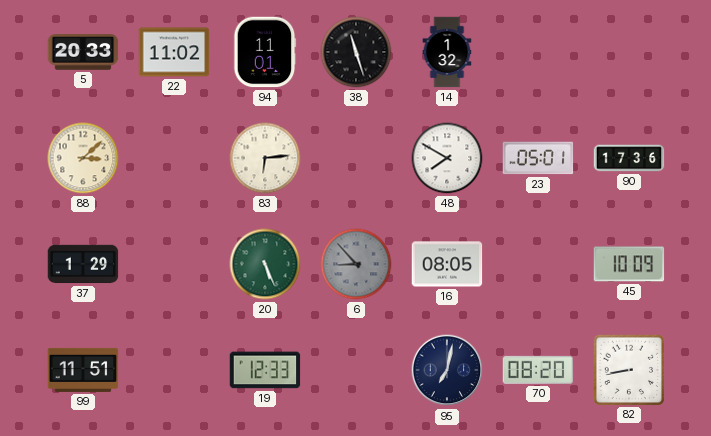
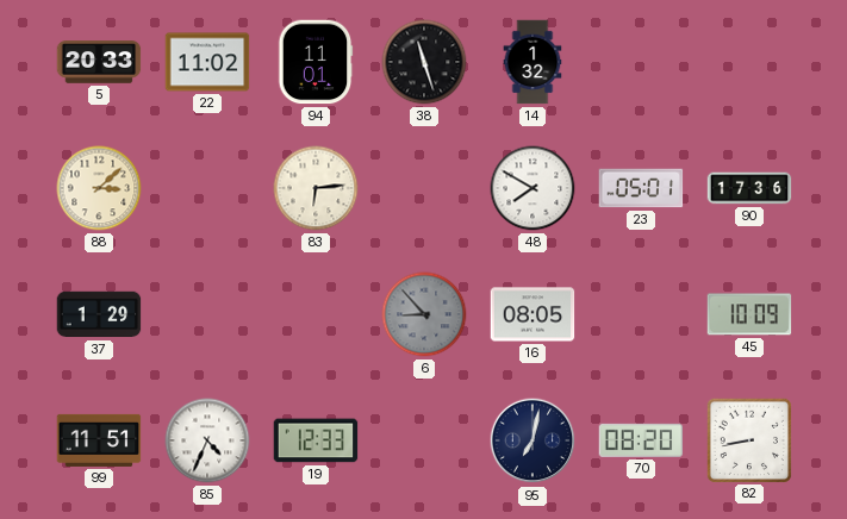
20: 5:26 -> none (265, 264)
85: none -> 4:34 (207, 440)
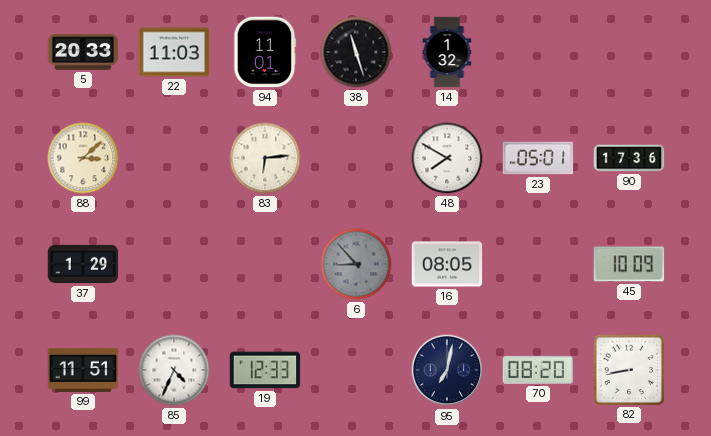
22: 11:02 -> 11:03 (174, 52)
